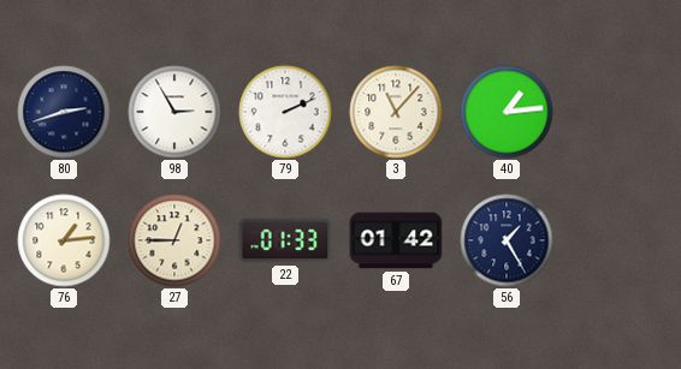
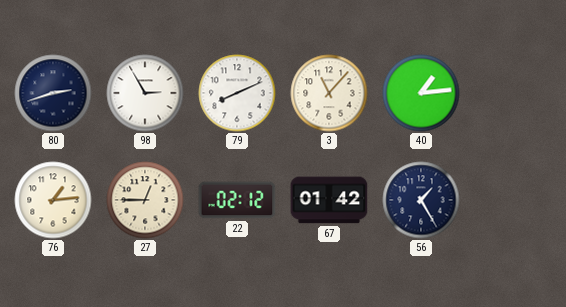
79: 2:11 -> 8:11 (237, 93)
22: 01:33 -> 02:12 (237, 200)
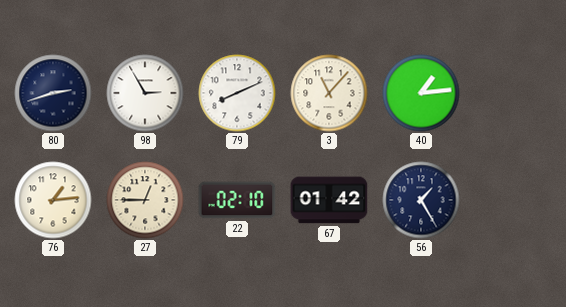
22: 02:12 -> 02:10 (237, 200)
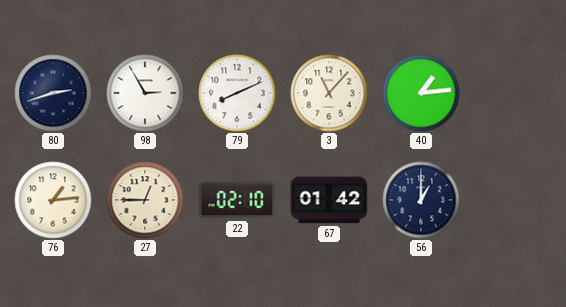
56: 1:25 -> 1:00 (421, 200)
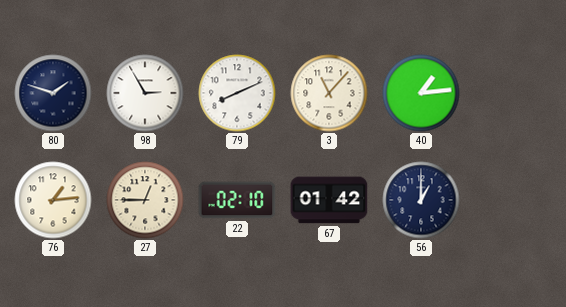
80: 2:42 -> 1:48 (53, 93)
